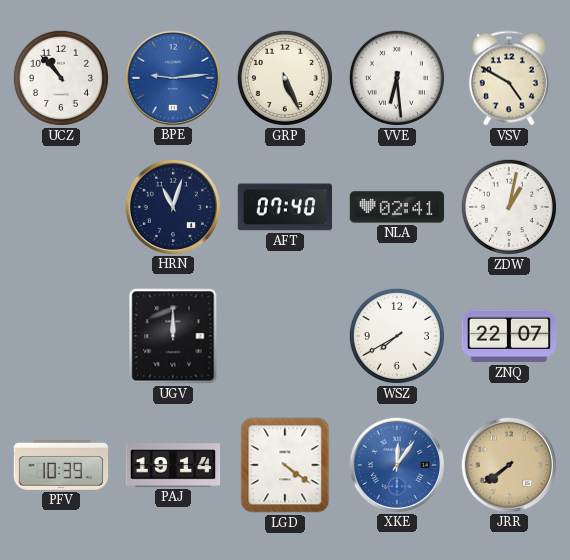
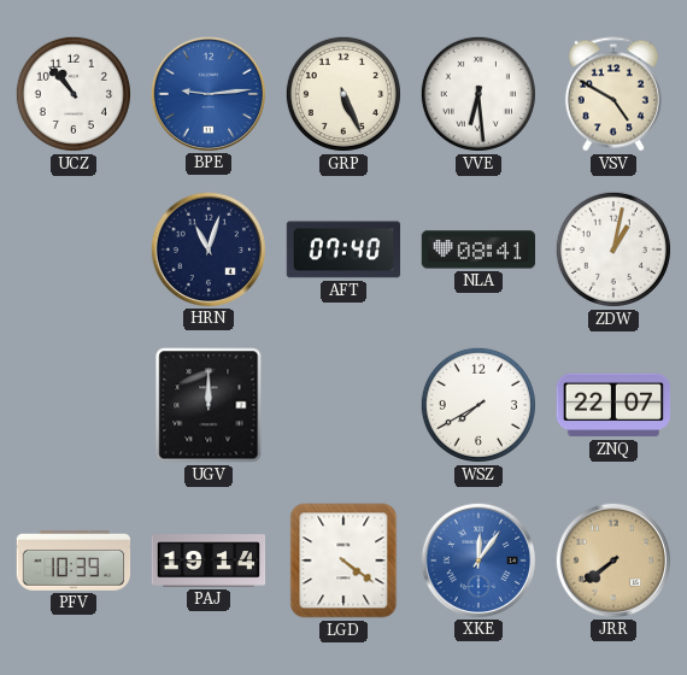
NLA: 02:41 -> 08:41 (478, 250)
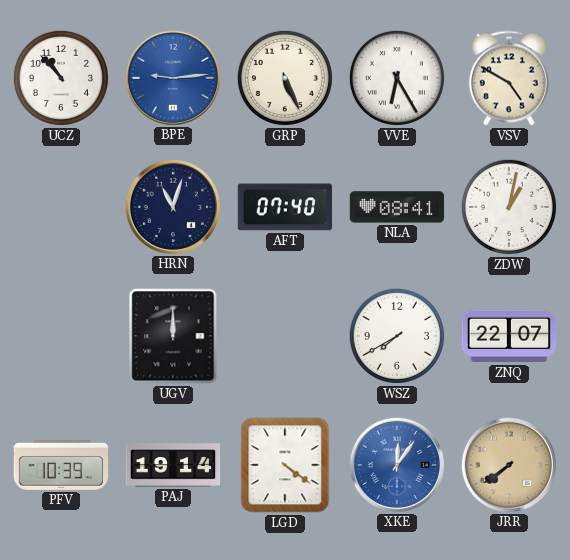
VVE: 6:29 -> 6:25 (397, 78)
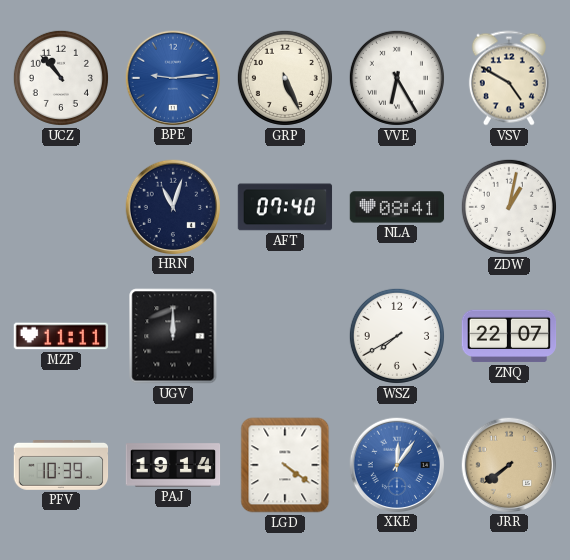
MZP: none -> 11:11 (61, 336)
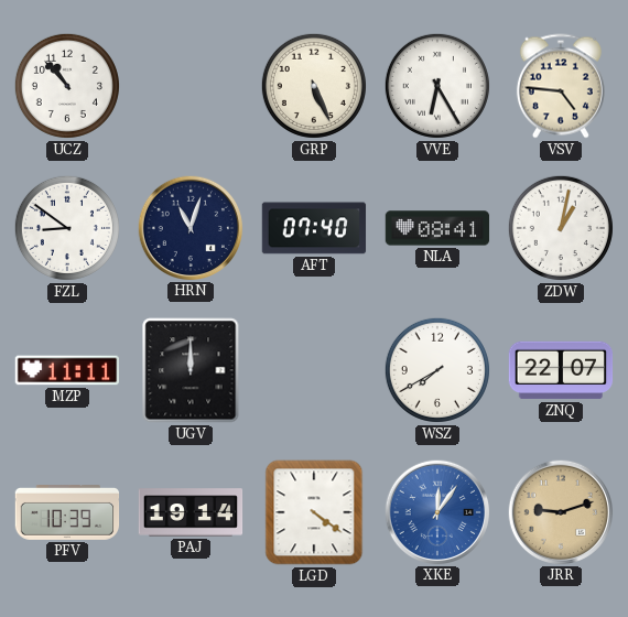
BPE: 9:14 -> none (172, 77)
VSV: 4:50 -> 4:46 (561, 86)
FZL: none -> 8:51 (67, 228)
JRR: 7:39 -> 9:12 (560, 511)
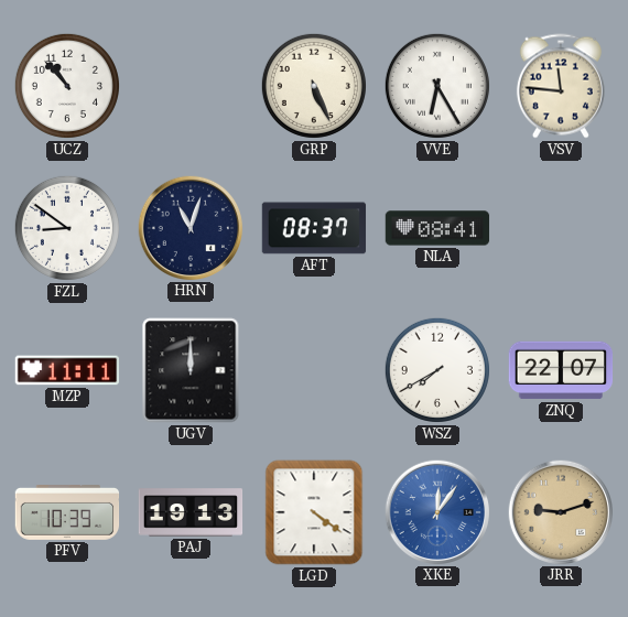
VSV: 4:46 -> 11:46 (561, 86)
AFT: 07:40 -> 08:37 (314, 228)
ZDW: 1:02 -> none (561, 228)
PAJ: 19:14 -> 19:13 (191, 512)
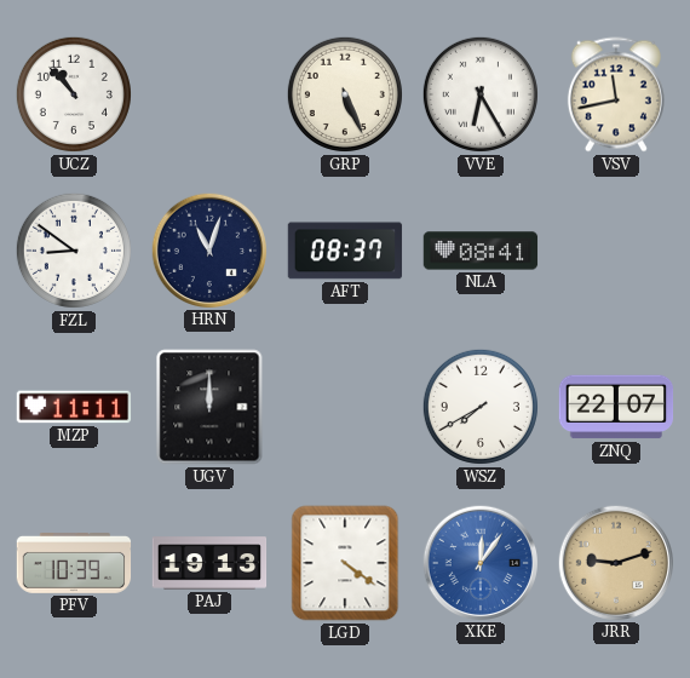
VSV: 11:46 -> 11:43 (616, 94)
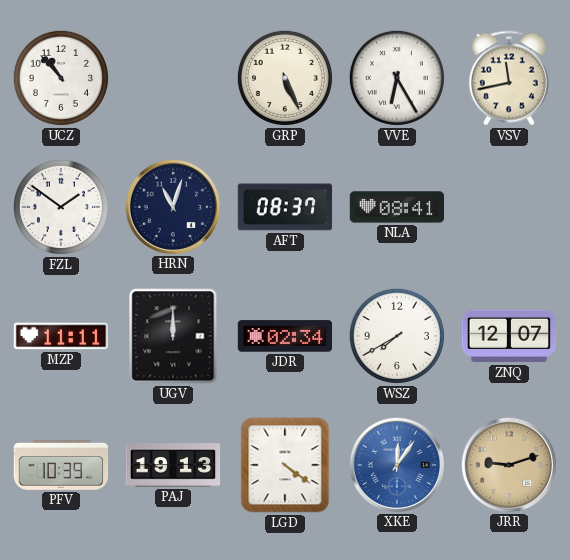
FZL: 8:51 -> 1:51 (61, 207)
JDR: none -> 02:34 (285, 336)
ZNQ: 22:07 -> 12:07 (509, 336)
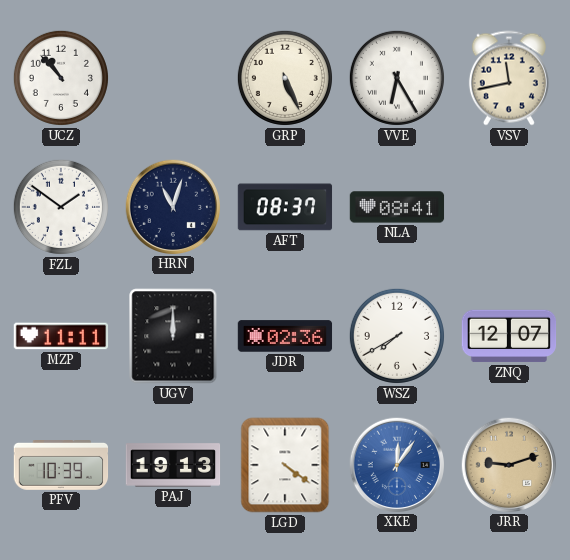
JDR: 02:34 -> 02:36 (285, 336)
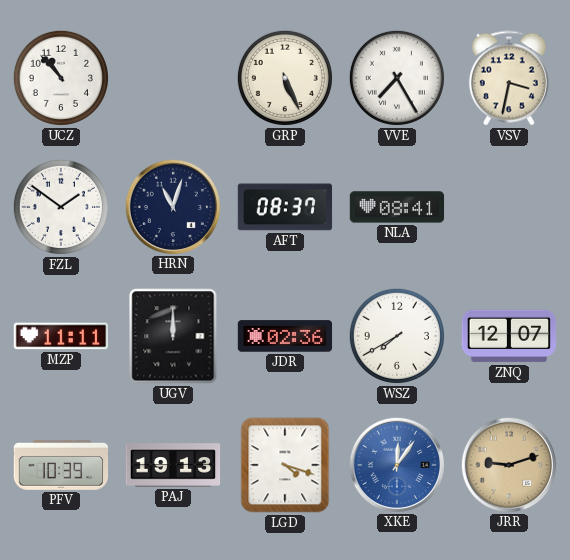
VVE: 6:25 -> 7:25 (397, 78)
VSV: 11:43 -> 3:32 (509, 78)
LGD: 4:21 -> 4:18 (285, 465)
